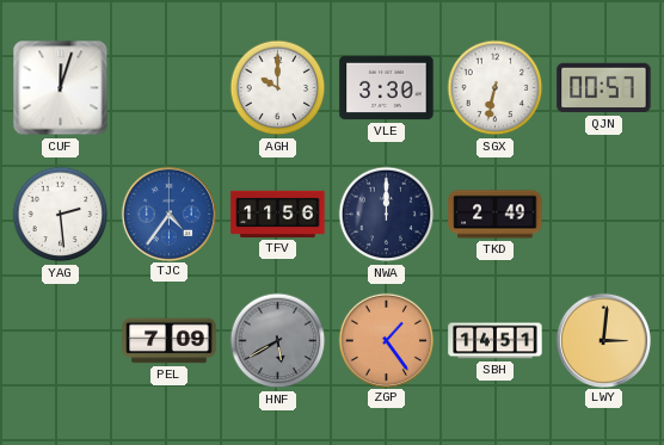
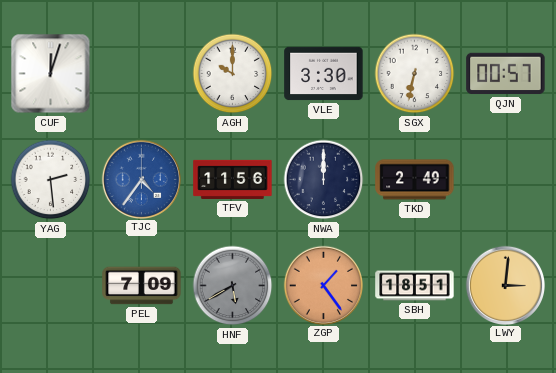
SBH: 14:51 -> 18:51 (415, 286)
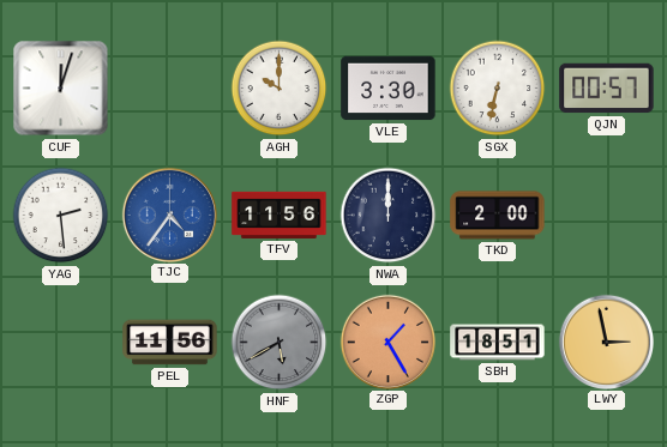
TKD: 2:49 -> 2:00 (498, 216)
PEL: 7:09 -> 11:56 (170, 343)
ZGP: 1:24 -> 1:25 (387, 342)
LWY: 3:01 -> 2:58 (606, 342)
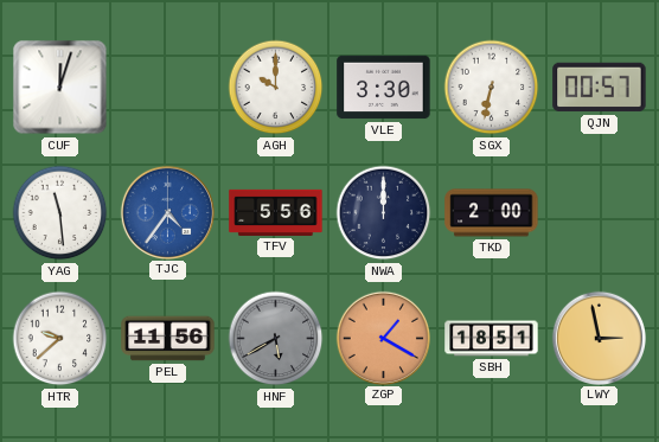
YAG: 2:29 -> 11:29 (60, 213)
TFV: 11:56 -> 5:56 (276, 212)
HTR: none -> 9:38 (60, 339)
ZGP: 1:25 -> 1:20 (383, 338)
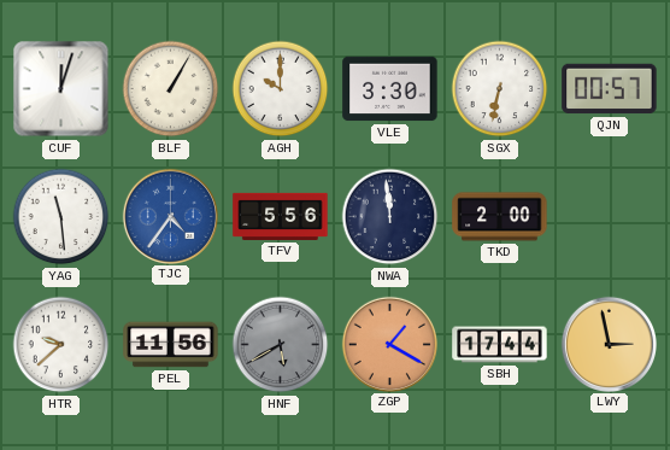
BLF: none -> 1:05 (171, 89)
NWA: 12:00 -> 11:59 (390, 217)
SBH: 18:51 -> 17:44 (500, 345)
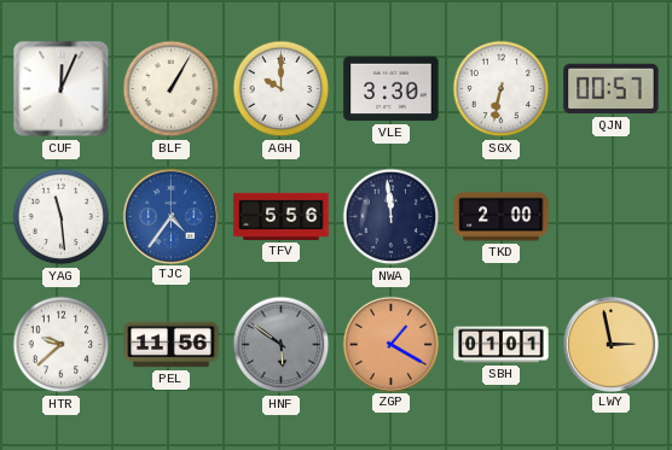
CUF: 12:03 -> 12:04 (62, 89)
HNF: 5:40 -> 5:51 (282, 345)
SBH: 17:44 -> 01:01 (502, 345)
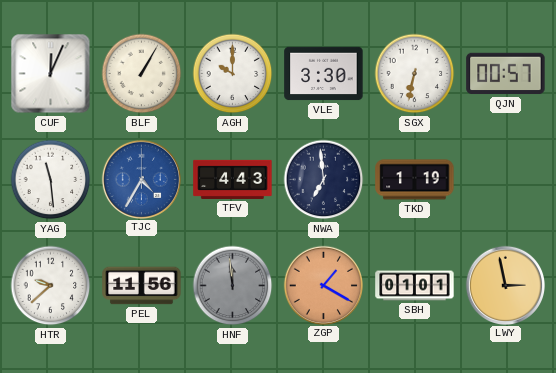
TJC: 4:36 -> 4:35 (141, 179)
TFV: 5:56 -> 4:43 (233, 179)
NWA: 11:59 -> 6:59 (324, 180)
TKD: 2:00 -> 1:19 (415, 180)
HNF: 5:51 -> 11:59 (233, 286)
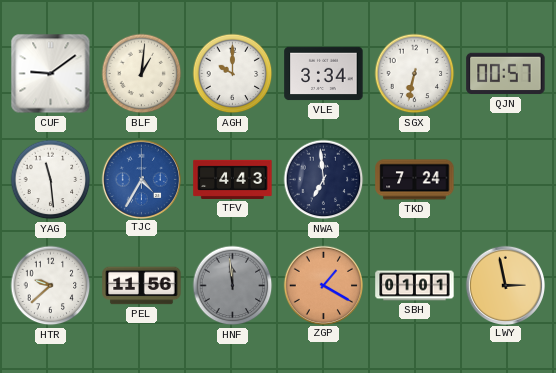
CUF: 12:04 -> 9:09 (51, 74)
BLF: 1:05 -> 1:01 (142, 74)
VLE: 3:30 -> 3:34 (324, 74)
TKD: 1:19 -> 7:24 (415, 180)
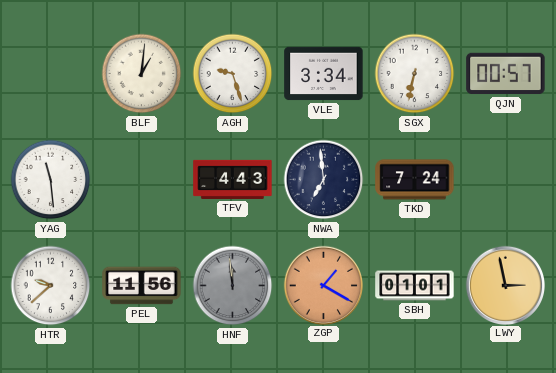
CUF: 9:09 -> none (51, 74)
AGH: 10:00 -> 9:27 (233, 74)
TJC: 4:35 -> none (141, 179)
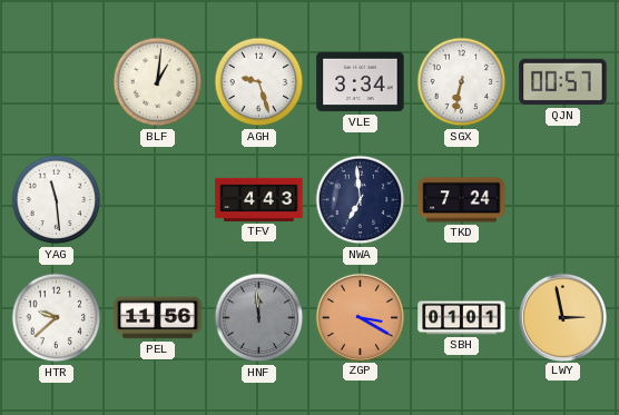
ZGP: 1:20 -> 3:20 (360, 317)
